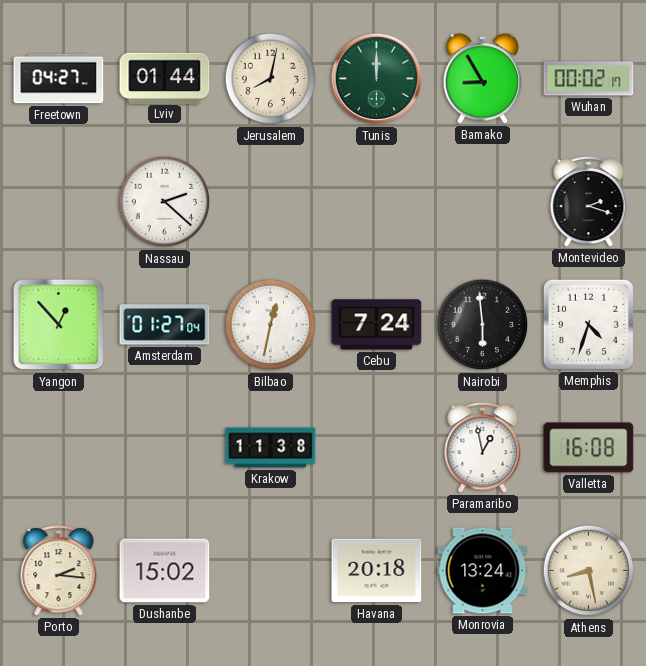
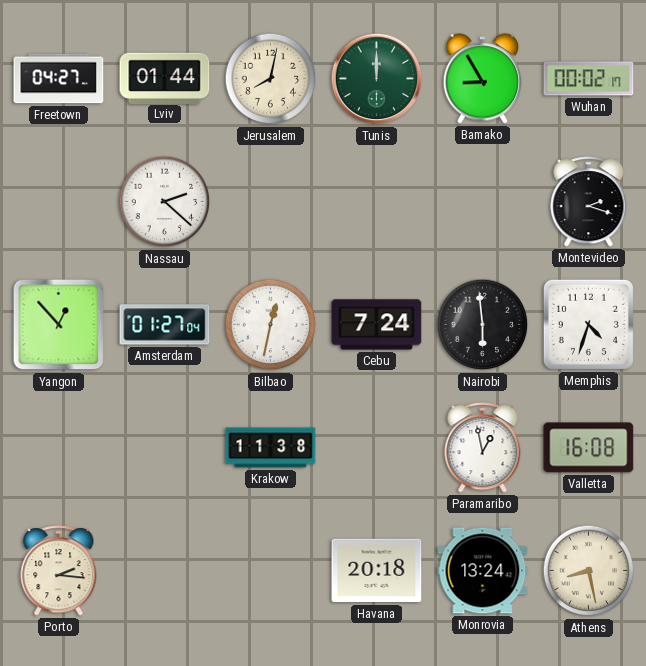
Dushanbe: 15:02 -> none (165, 571)
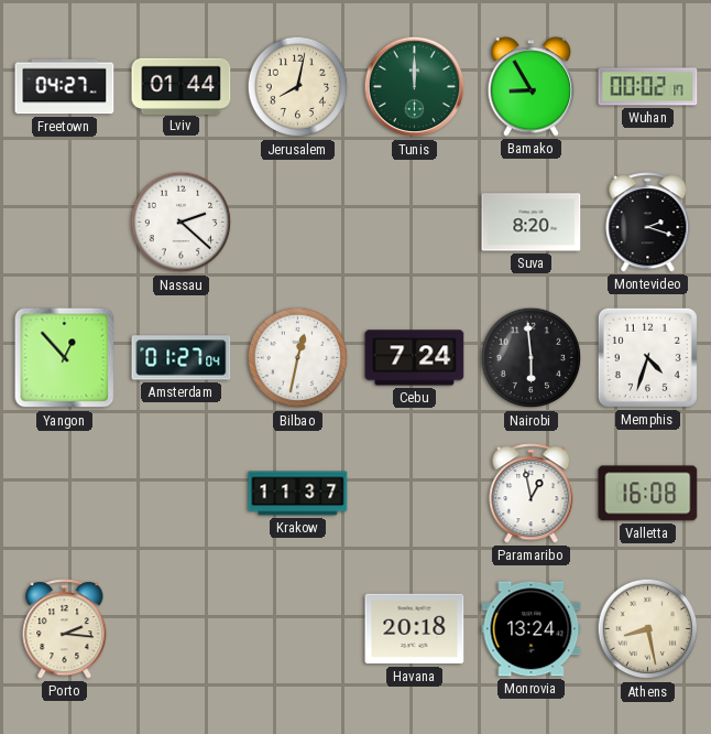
Suva: none -> 8:20 (532, 223)
Krakow: 11:38 -> 11:37 (298, 494)
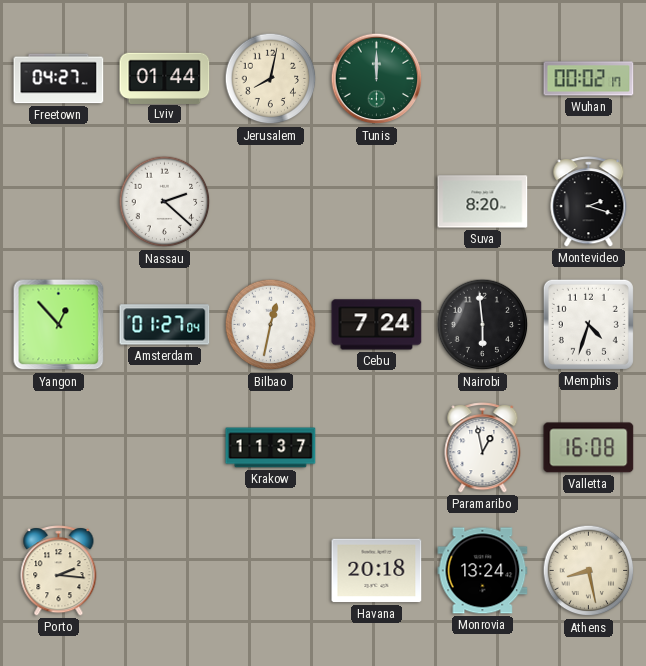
Bamako: 8:55 -> none (532, 87)
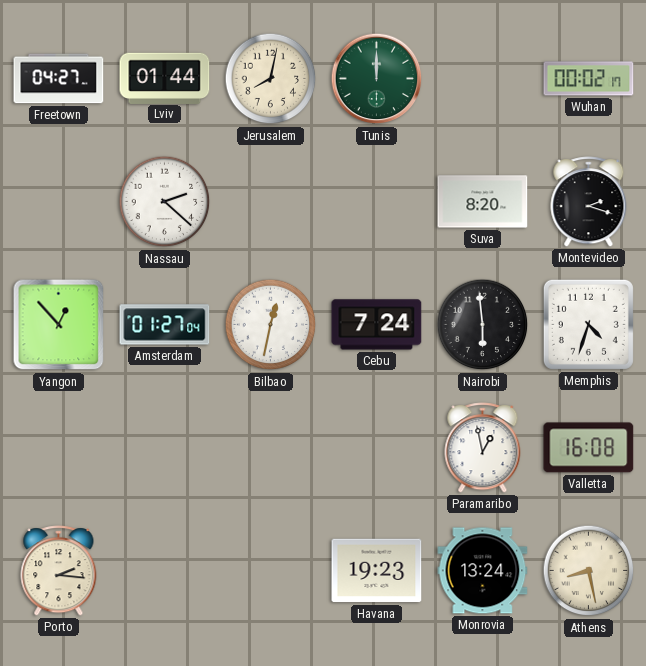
Krakow: 11:37 -> none (271, 448)
Havana: 20:18 -> 19:23 (377, 571)
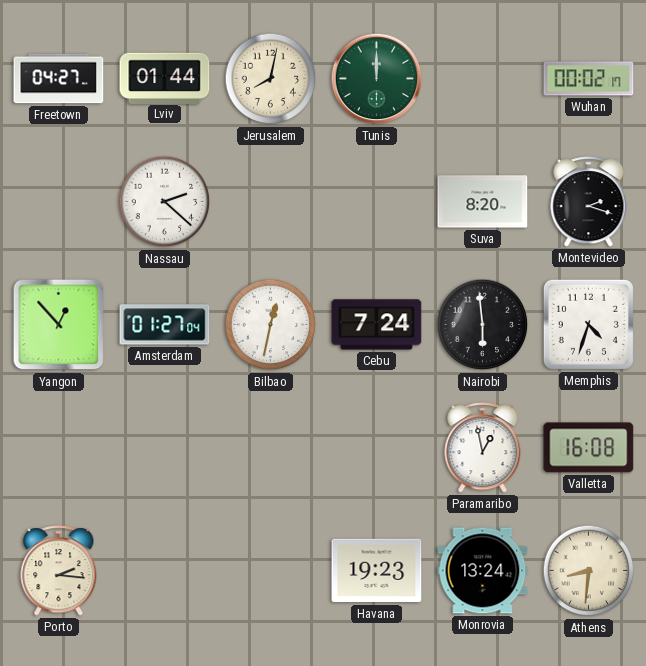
Athens: 8:28 -> 8:31 (589, 571)
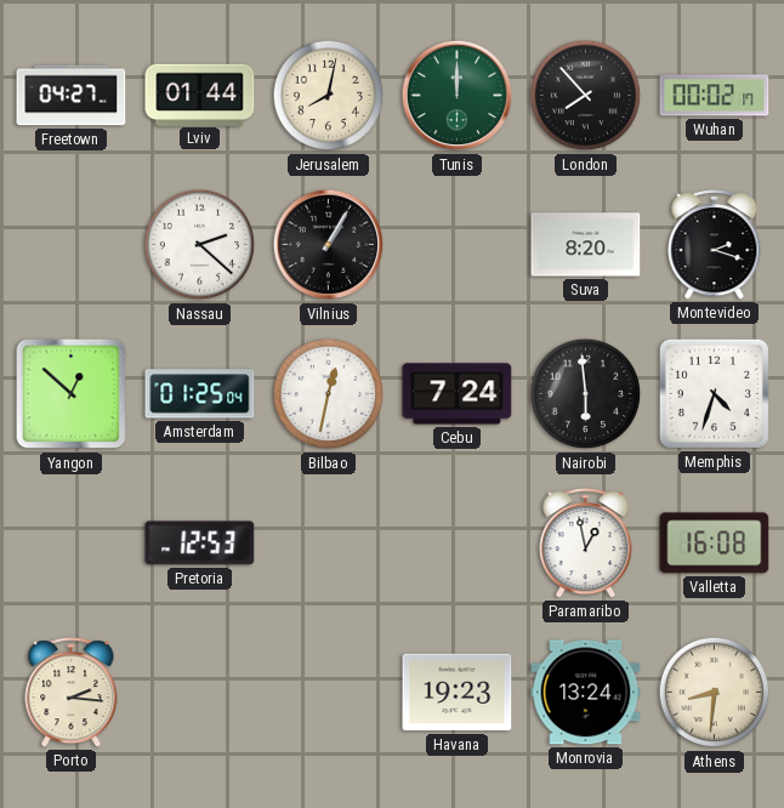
London: none -> 7:53 (586, 96)
Vilnius: none -> 1:05 (329, 245)
Yangon: 12:53 -> 12:52 (72, 394)
Amsterdam: 01:27 -> 01:25 (200, 394)
Pretoria: none -> 12:53 (200, 544)
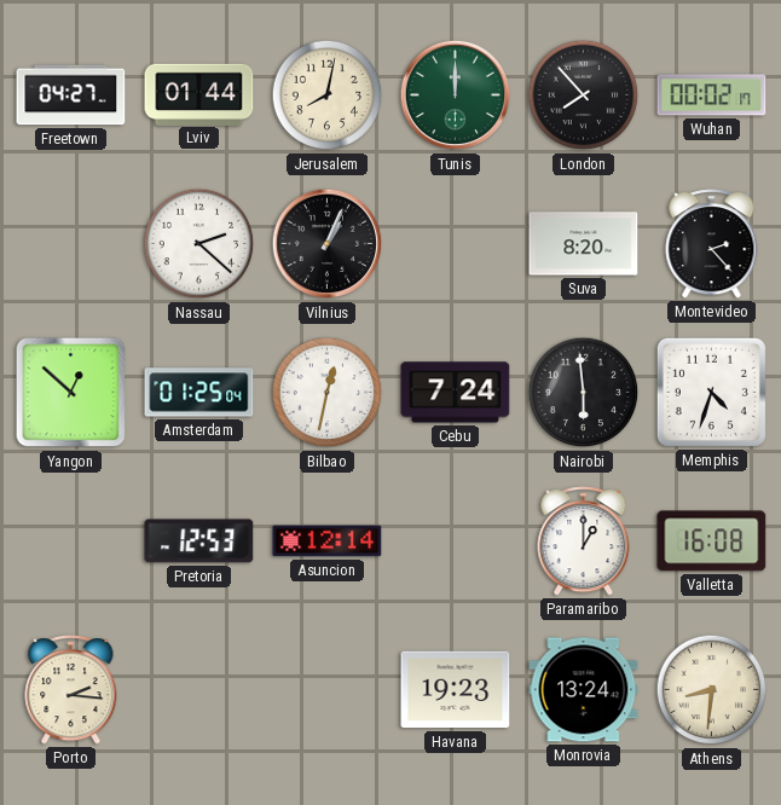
Vilnius: 1:05 -> 1:04 (328, 244)
Montevideo: 2:18 -> 2:23 (712, 244)
Asuncion: none -> 12:14 (328, 542)
Paramaribo: 12:58 -> 1:00 (584, 542)
